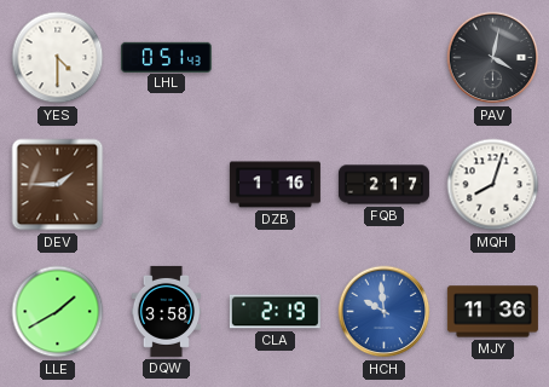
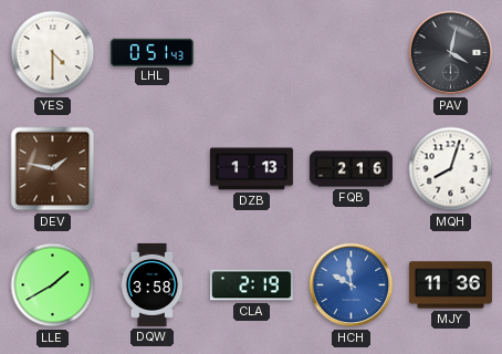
DEV: 1:45 -> 1:47 (53, 169)
DZB: 1:16 -> 1:13 (251, 169)
FQB: 2:17 -> 2:16 (351, 169)
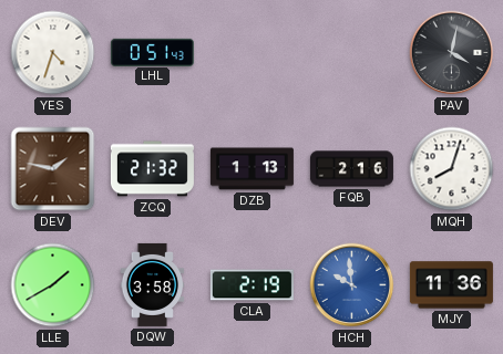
YES: 4:30 -> 4:33 (53, 53)
ZCQ: none -> 21:32 (152, 169)
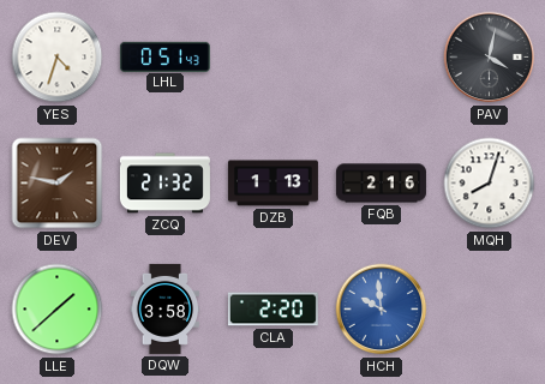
LLE: 1:40 -> 1:38 (58, 310)
CLA: 2:19 -> 2:20 (272, 310)
MJY: 11:36 -> none (451, 285)
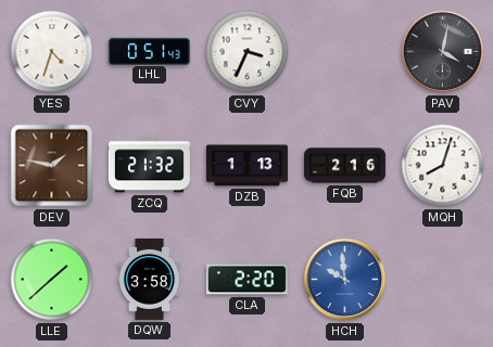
CVY: none -> 3:34 (248, 52)
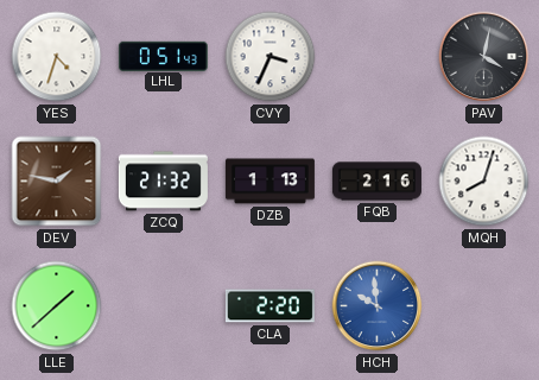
DQW: 3:58 -> none (150, 279)
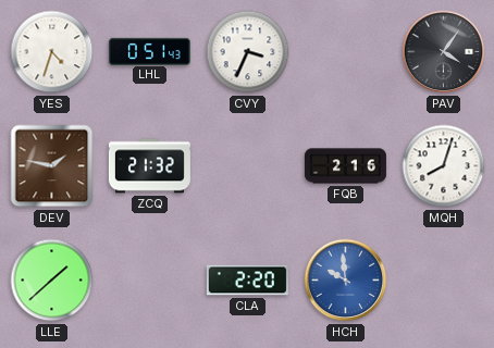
PAV: 4:02 -> 4:06 (444, 52)
DZB: 1:13 -> none (269, 182)
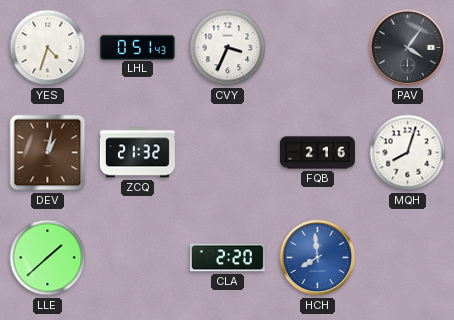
DEV: 1:47 -> 1:02 (48, 153)
HCH: 9:59 -> 7:59 (318, 258)
